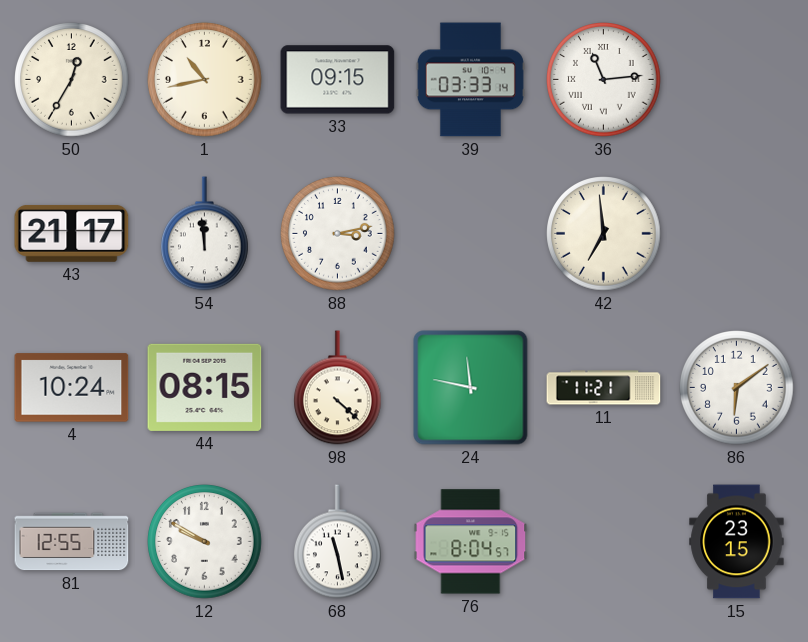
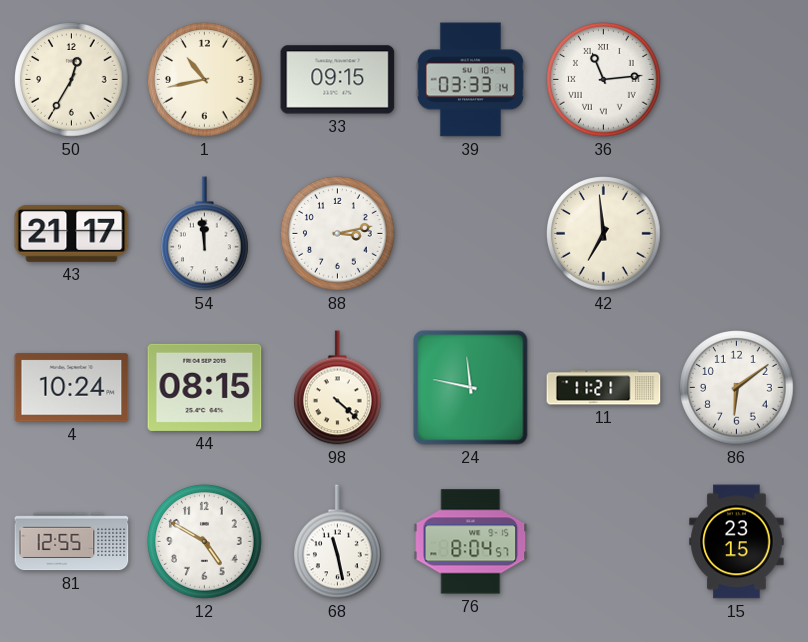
12: 9:50 -> 4:50 (205, 542)
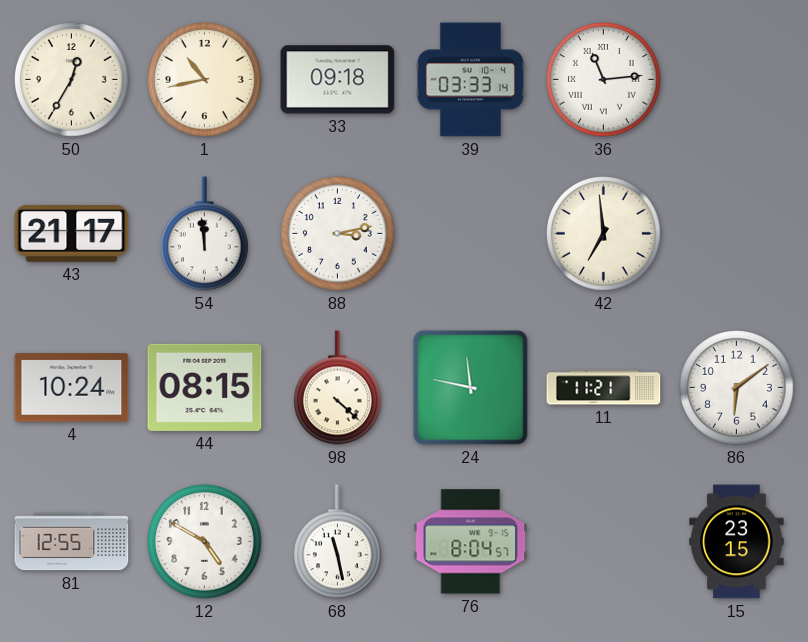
33: 09:15 -> 09:18 (338, 80)
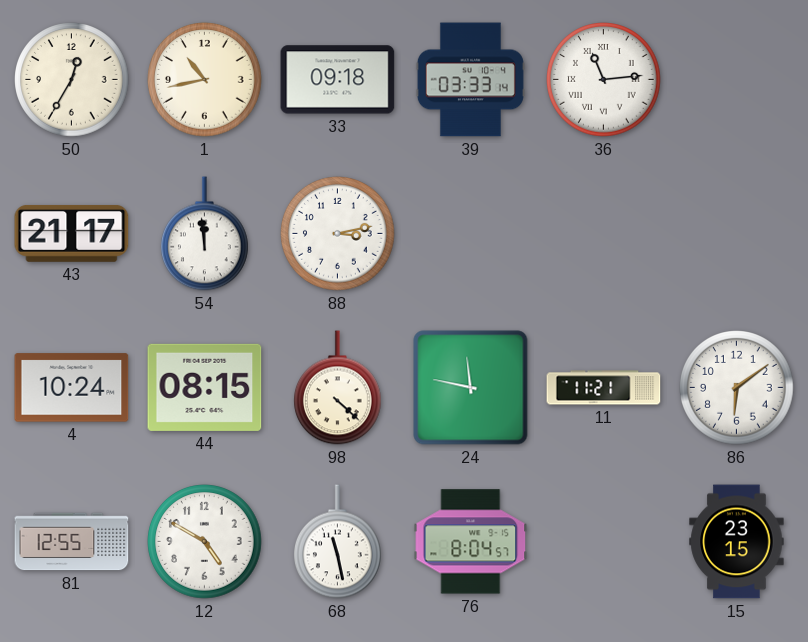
42: 6:59 -> none (604, 234)
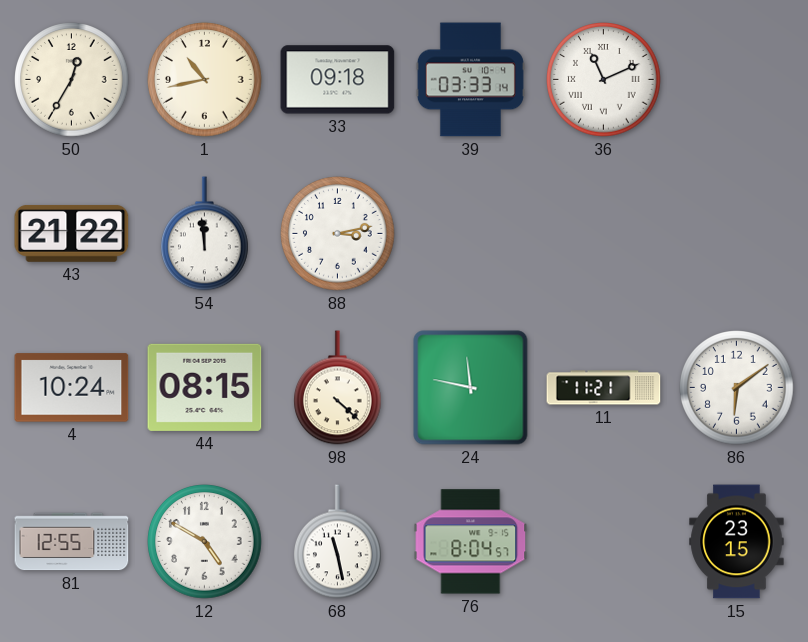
36: 11:14 -> 11:11 (604, 80)
43: 21:17 -> 21:22 (72, 233)
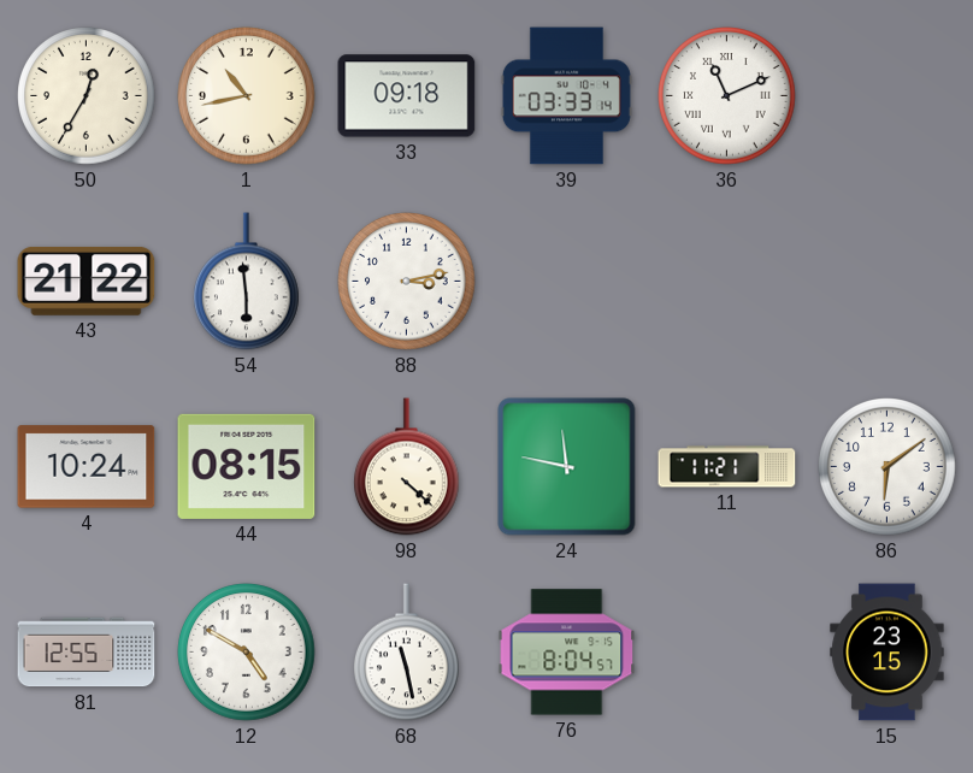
54: 11:59 -> 5:59 (247, 282)
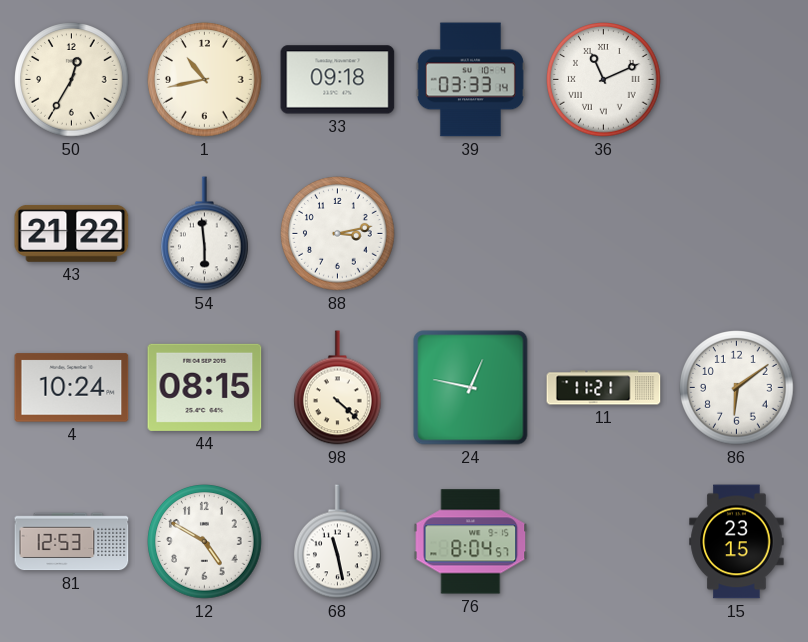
24: 11:47 -> 12:47 (471, 388)
81: 12:55 -> 12:53 (72, 542)
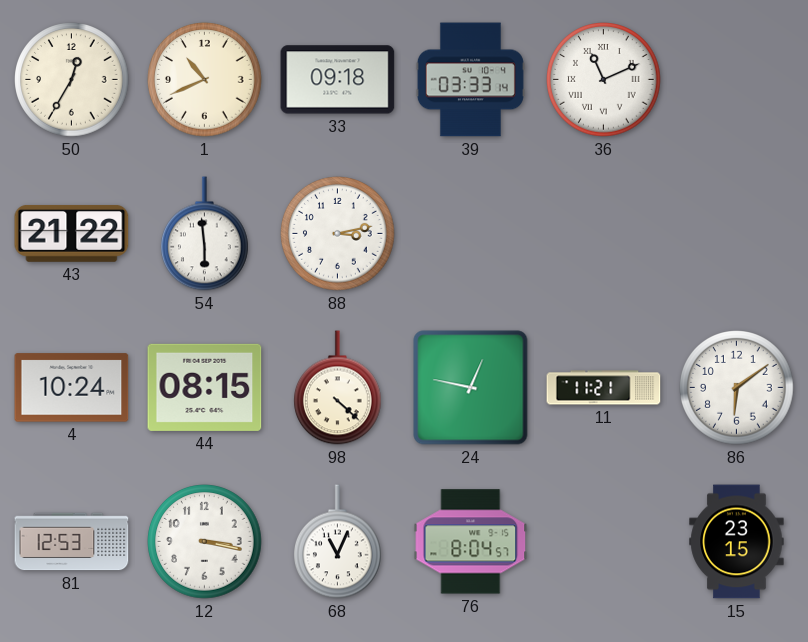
1: 10:43 -> 10:41 (205, 80)
12: 4:50 -> 3:17 (205, 542)
68: 11:28 -> 11:04 (338, 542)
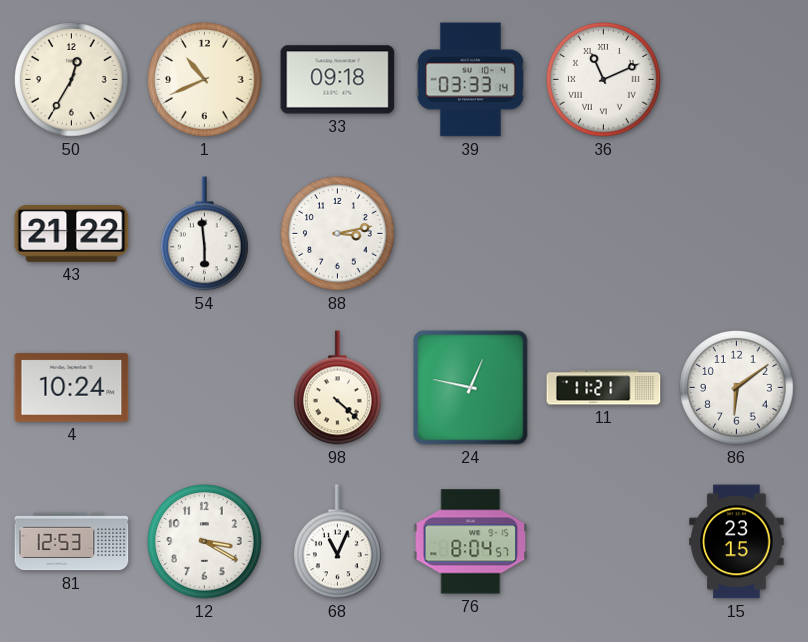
44: 08:15 -> none (205, 387)
12: 3:17 -> 3:20 (205, 542)
